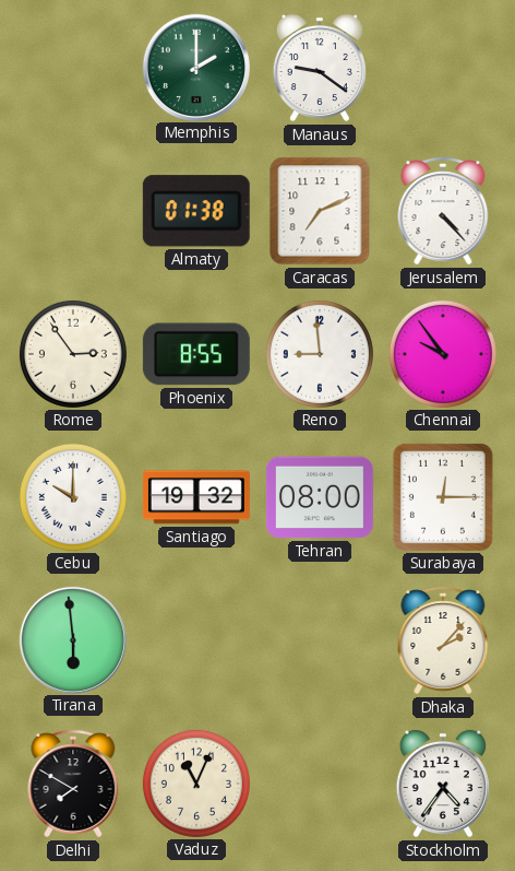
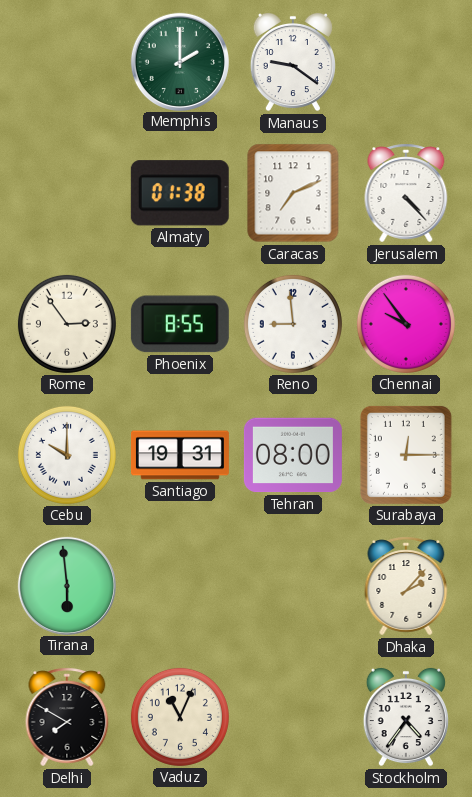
Santiago: 19:32 -> 19:31 (180, 455)
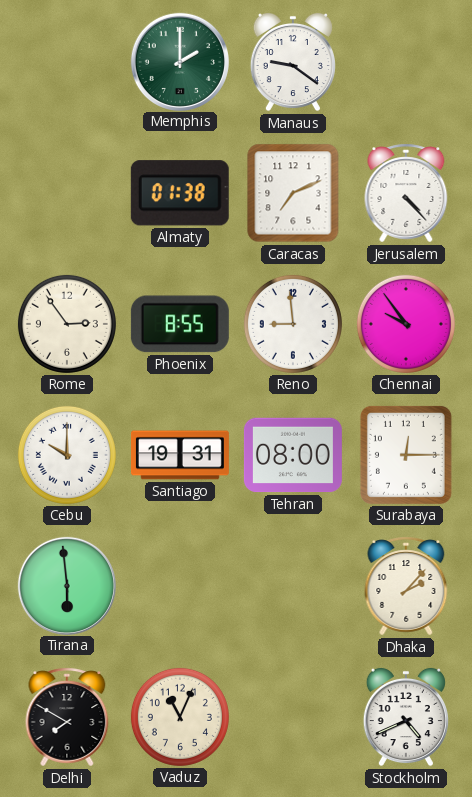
Stockholm: 4:36 -> 4:41 (406, 717)
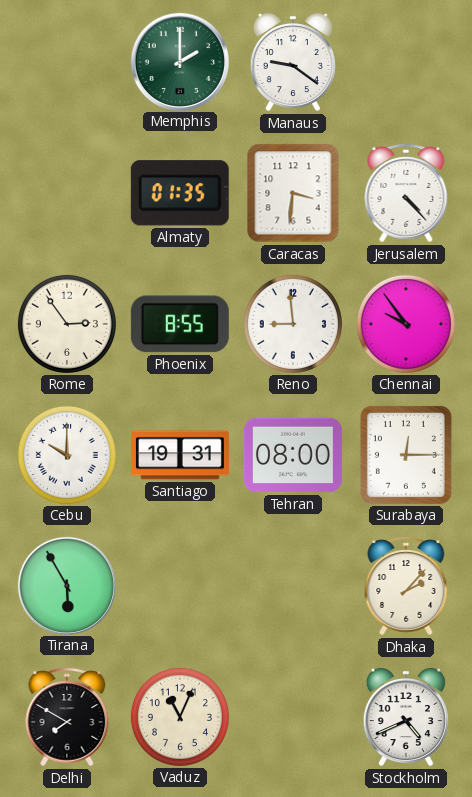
Almaty: 01:38 -> 01:35 (180, 193)
Caracas: 7:11 -> 3:31 (293, 193)
Tirana: 5:59 -> 5:55 (66, 585)
